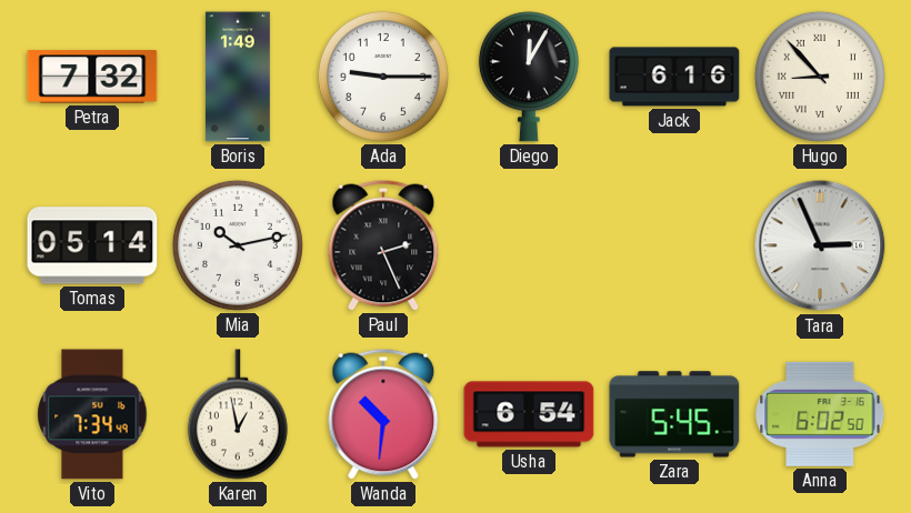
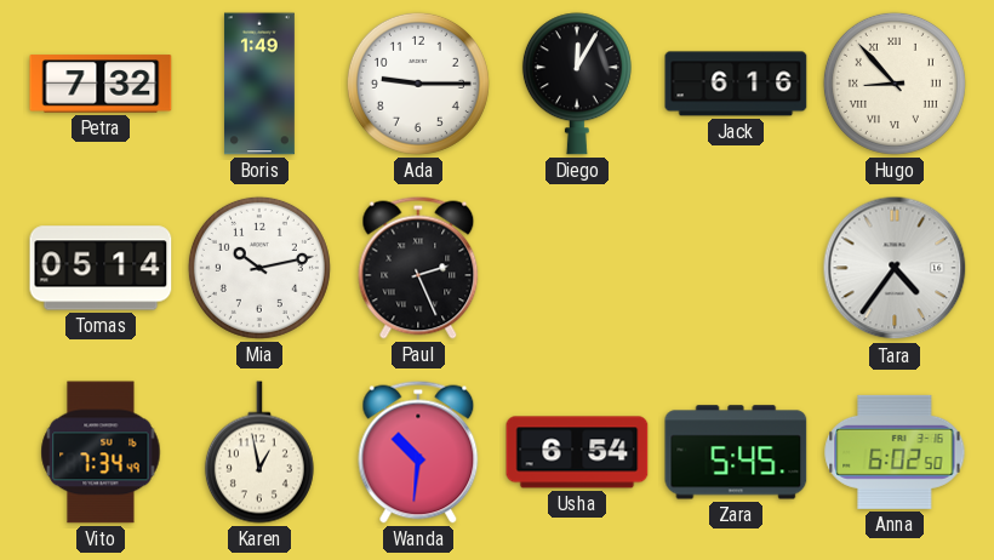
Tara: 2:56 -> 4:36 (895, 268)
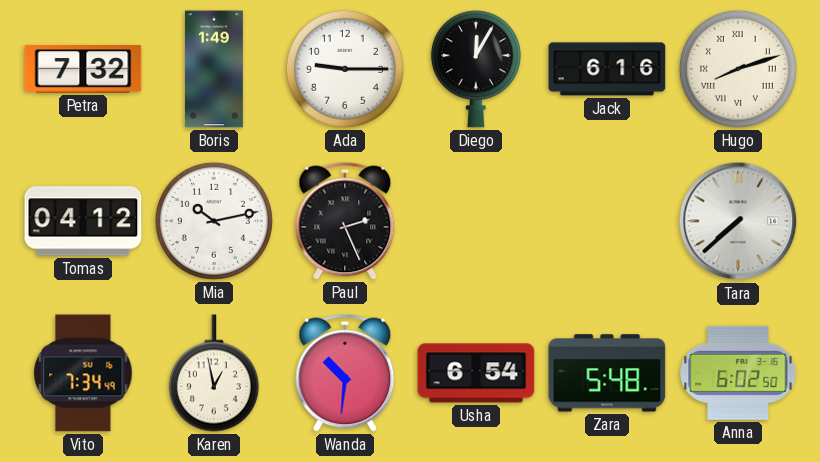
Hugo: 8:53 -> 8:12 (738, 69)
Tomas: 05:14 -> 04:12 (83, 221)
Tara: 4:36 -> 7:38 (738, 221)
Zara: 5:45 -> 5:48 (607, 373)
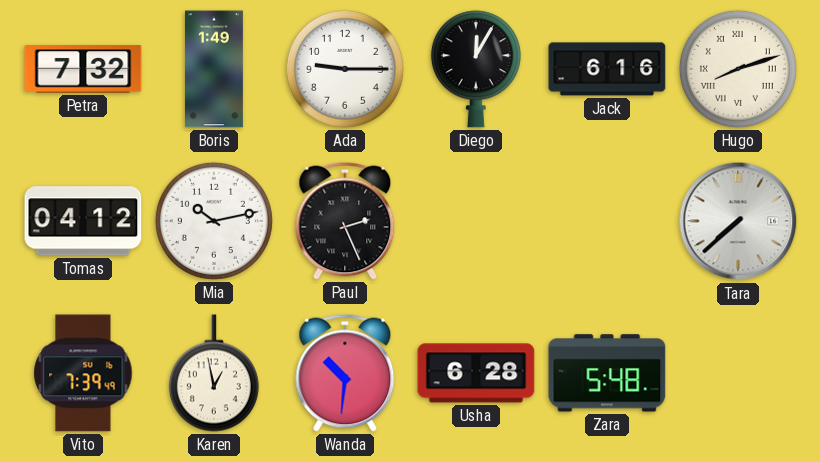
Vito: 7:34 -> 7:39 (83, 373)
Usha: 6:54 -> 6:28 (476, 373)
Anna: 6:02 -> none (738, 373)
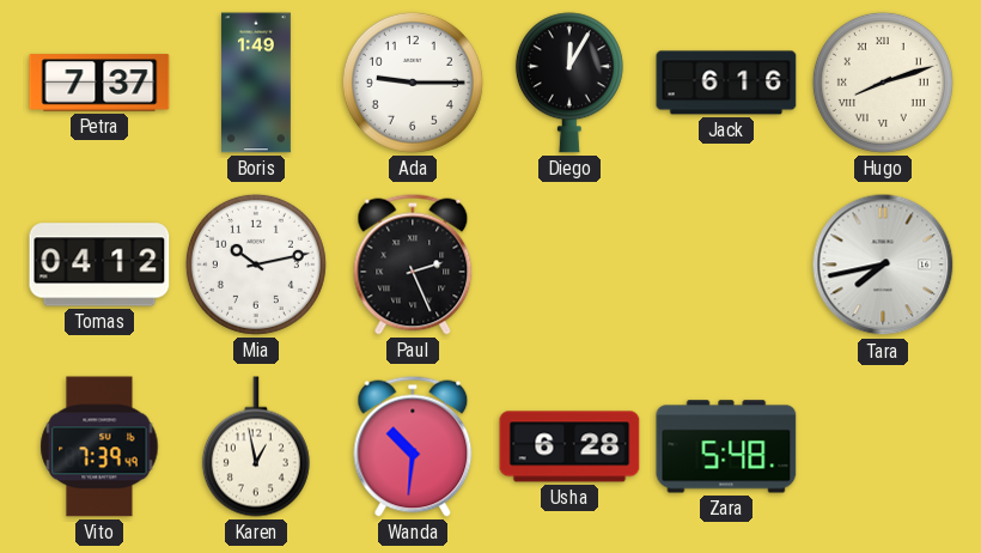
Petra: 7:32 -> 7:37 (99, 83)
Tara: 7:38 -> 7:43 (883, 265)
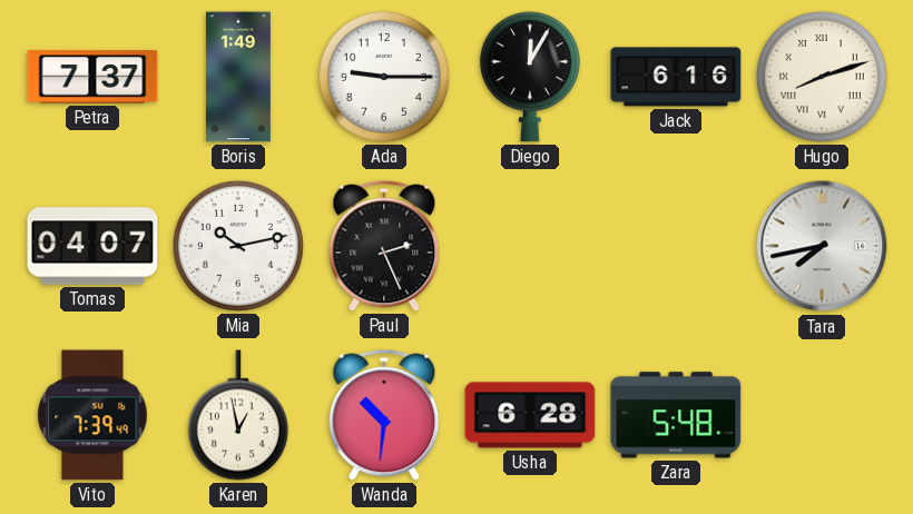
Tomas: 04:12 -> 04:07 (92, 246)
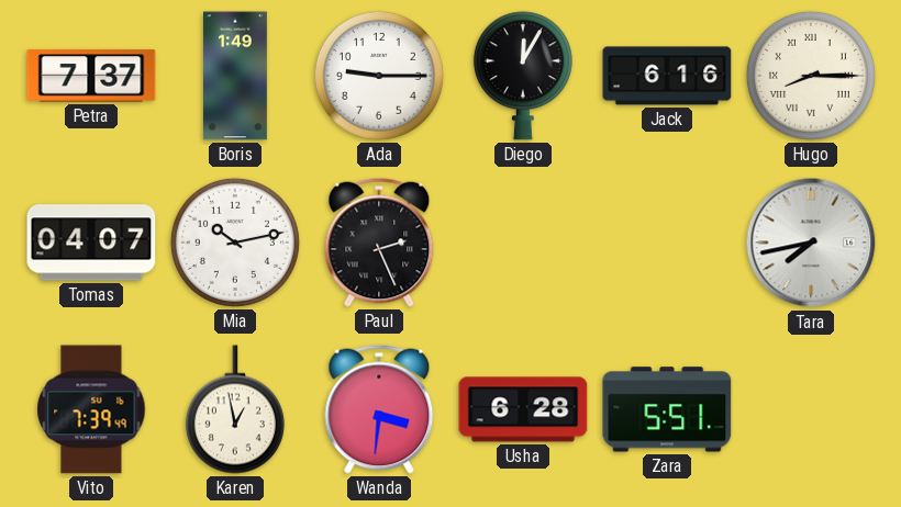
Hugo: 8:12 -> 8:15 (811, 76)
Wanda: 10:31 -> 3:31 (379, 409)
Zara: 5:48 -> 5:51 (667, 409)
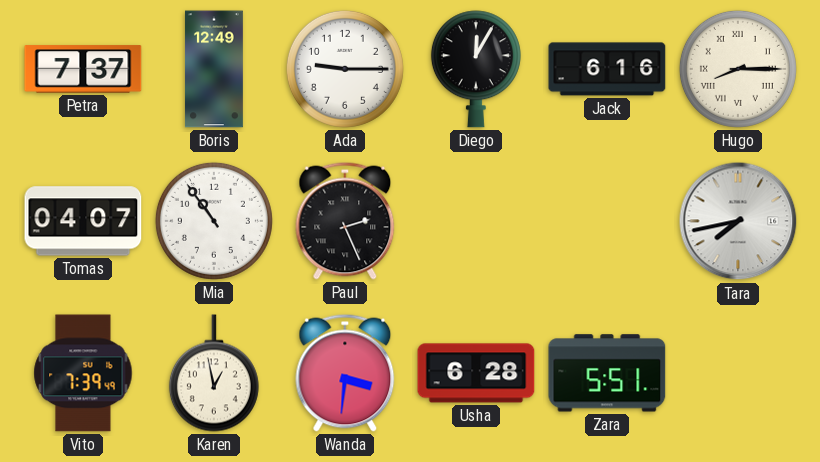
Boris: 1:49 -> 12:49 (214, 69)
Mia: 10:13 -> 10:54 (214, 221)
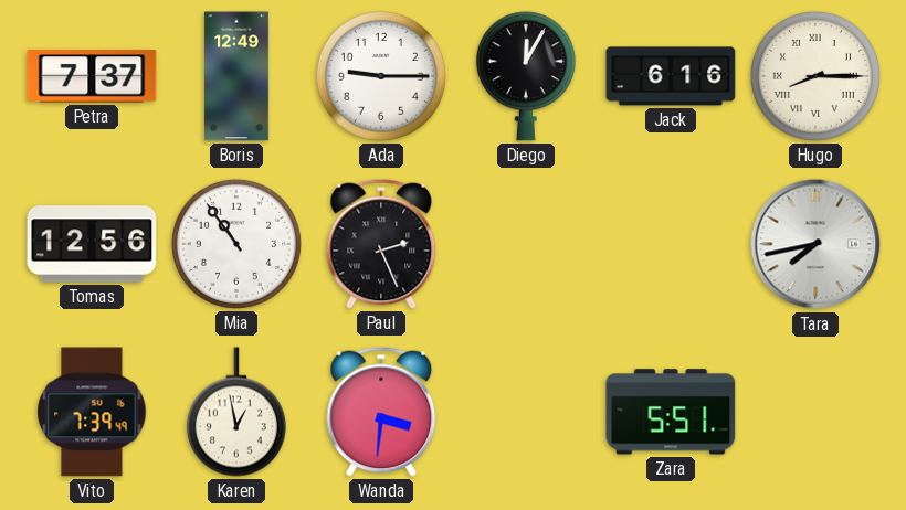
Tomas: 04:07 -> 12:56 (92, 244)
Usha: 6:28 -> none (476, 373)
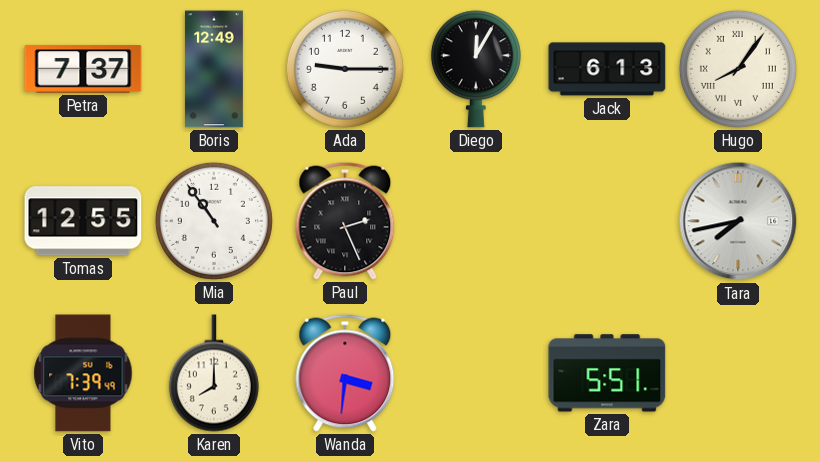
Jack: 6:16 -> 6:13 (607, 69)
Hugo: 8:15 -> 8:06 (738, 69)
Tomas: 12:56 -> 12:55 (83, 221)
Karen: 12:58 -> 8:00 (214, 373)
